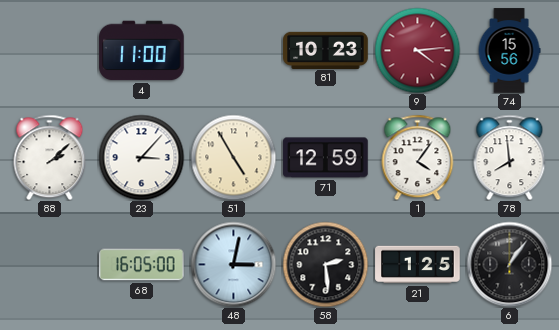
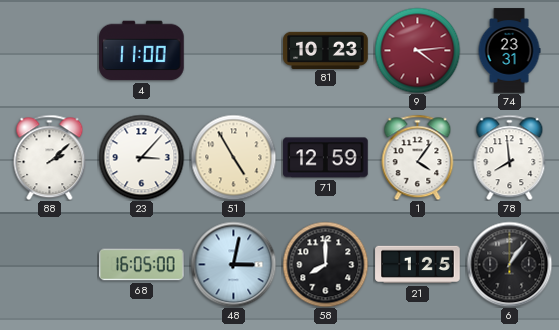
74: 15:56 -> 23:31 (509, 51)
58: 2:29 -> 8:00 (325, 264)
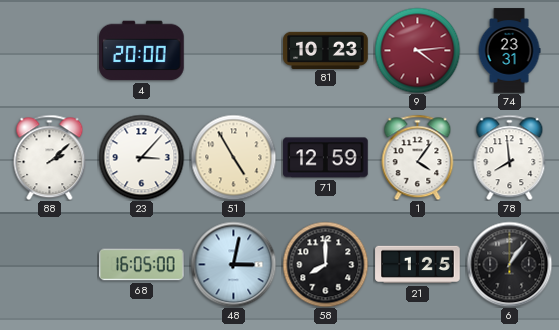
4: 11:00 -> 20:00 (142, 51)
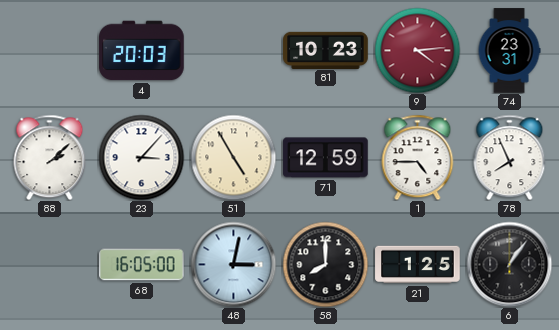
4: 20:00 -> 20:03 (142, 51)
1: 4:06 -> 4:45 (418, 157)
78: 7:59 -> 7:56 (510, 157)
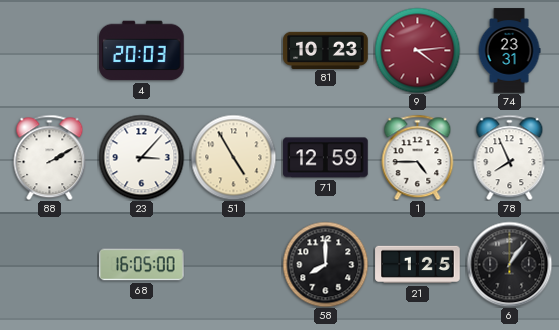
88: 2:08 -> 2:10 (50, 157)
48: 3:02 -> none (233, 264)
